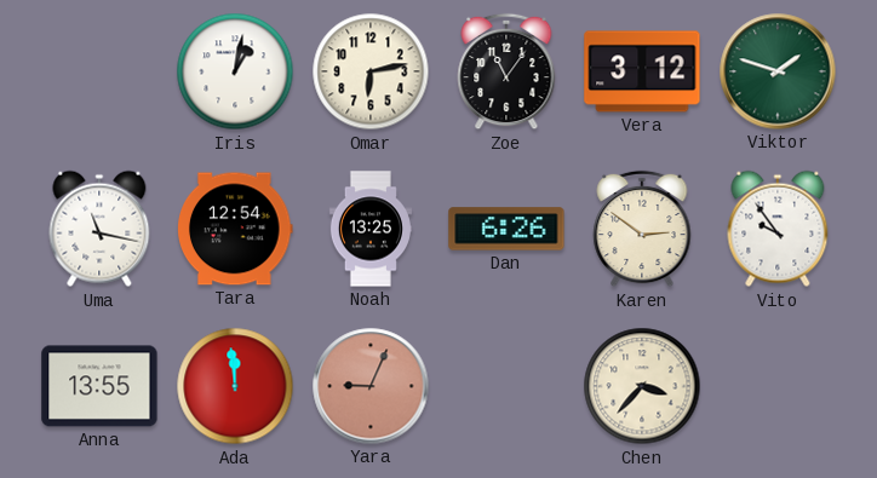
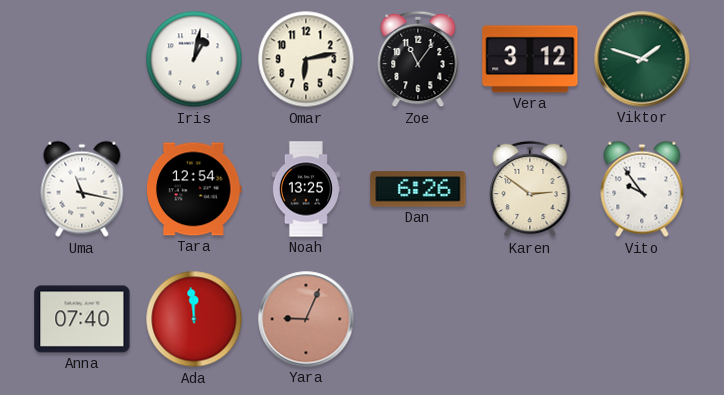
Anna: 13:55 -> 07:40 (82, 319)
Chen: 3:37 -> none (642, 386)
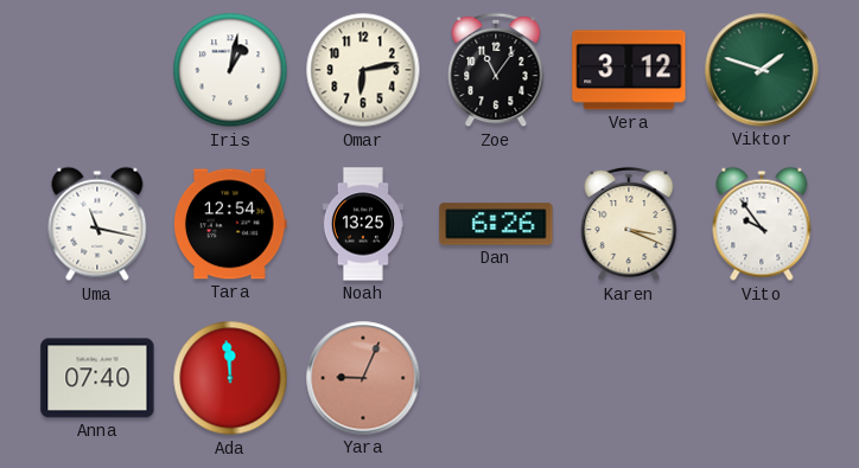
Karen: 2:51 -> 3:19 (629, 224)
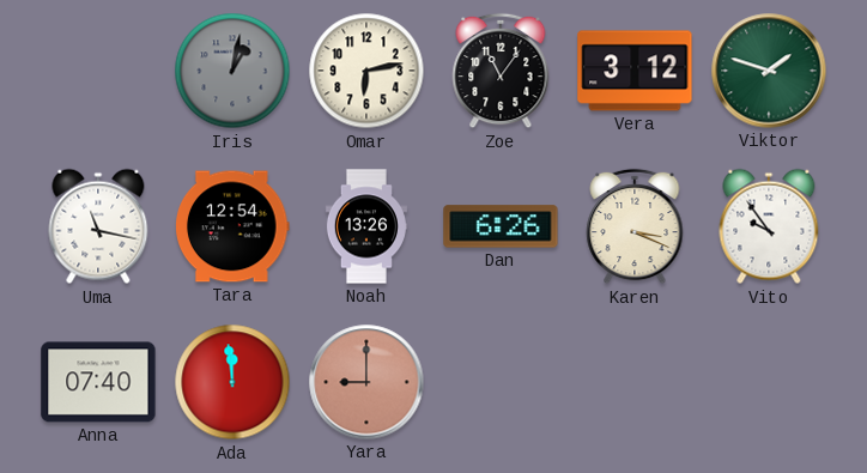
Iris dial: white -> grey (232, 71)
Noah: 13:25 -> 13:26 (366, 226)
Yara: 9:04 -> 9:00 (366, 382)
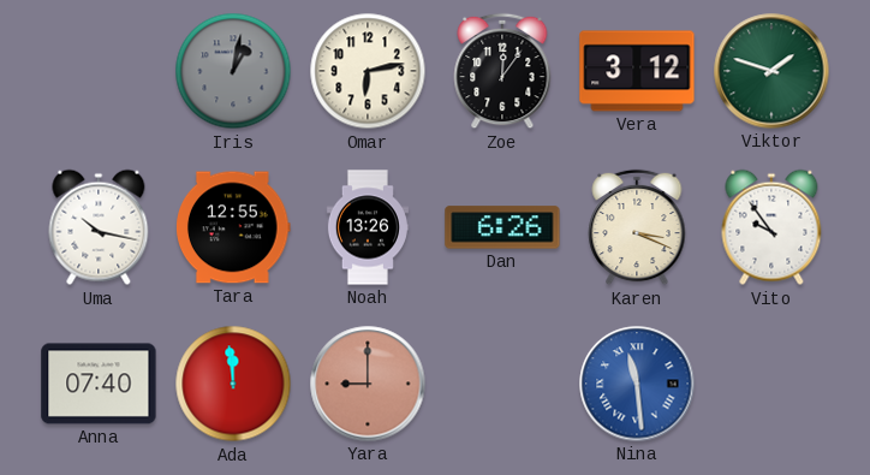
Zoe: 11:06 -> 12:06 (502, 71)
Uma: 11:17 -> 10:17 (99, 227)
Tara: 12:54 -> 12:55 (233, 227)
Nina: none -> 11:29 (637, 384)
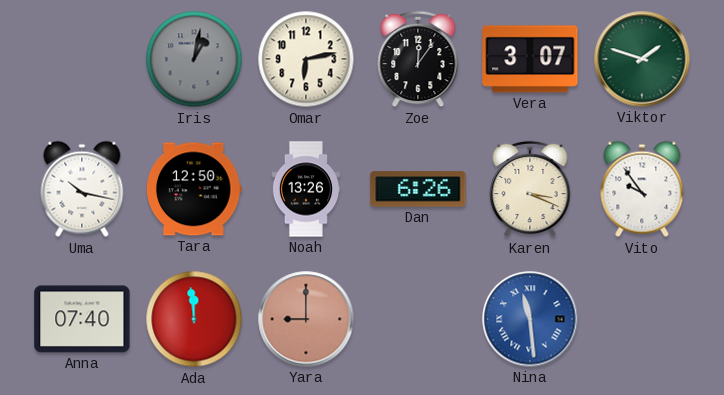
Vera: 3:12 -> 3:07 (530, 59)
Tara: 12:55 -> 12:50 (194, 189)
